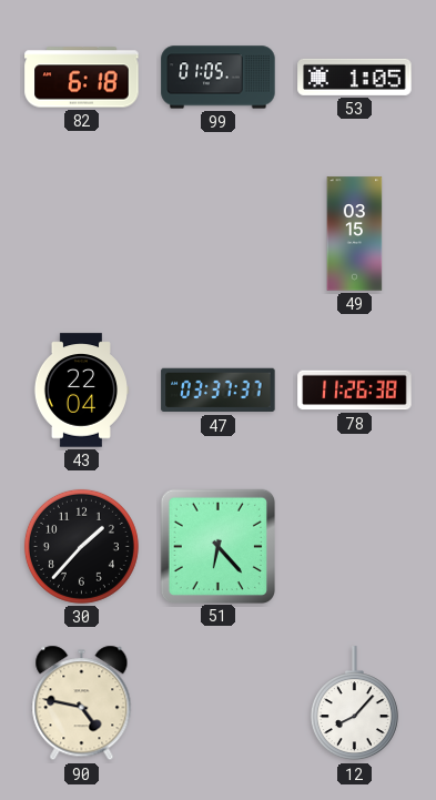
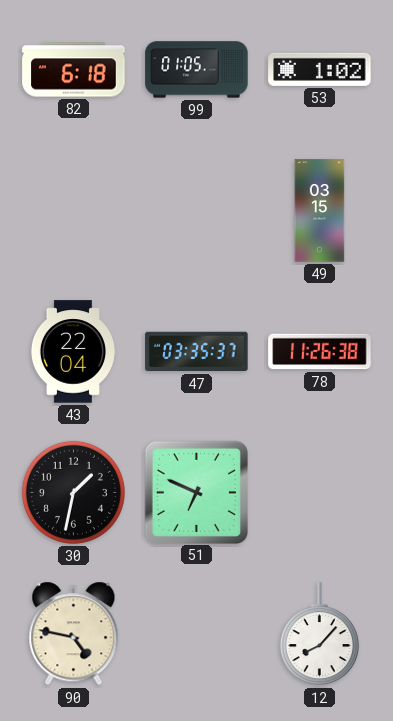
53: 1:05 -> 1:02 (320, 69)
47: 03:37 -> 03:35 (197, 352)
30: 1:37 -> 1:32 (73, 492)
51: 6:23 -> 6:49 (196, 492)
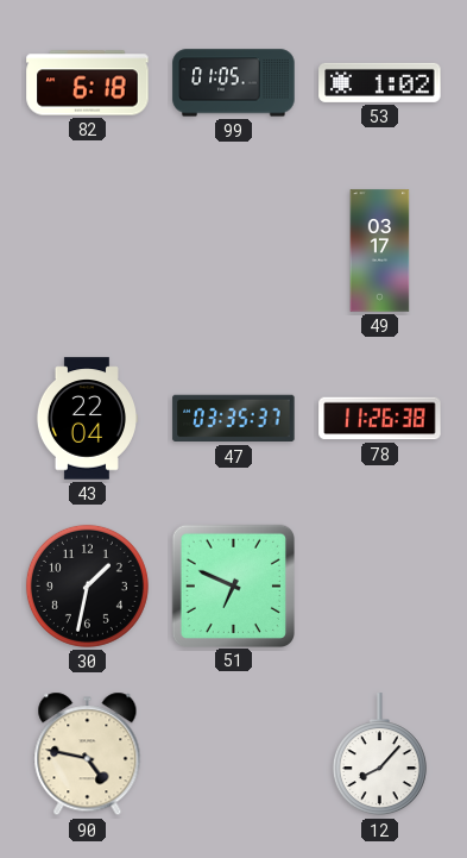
49: 03:15 -> 03:17 (380, 251)
